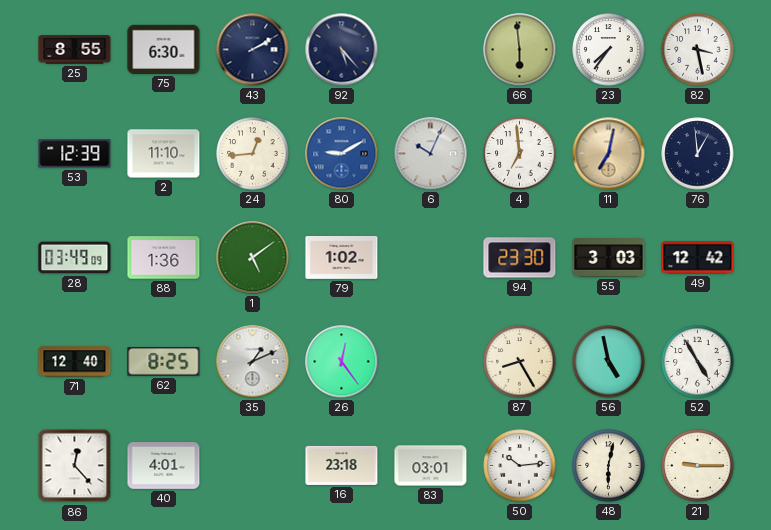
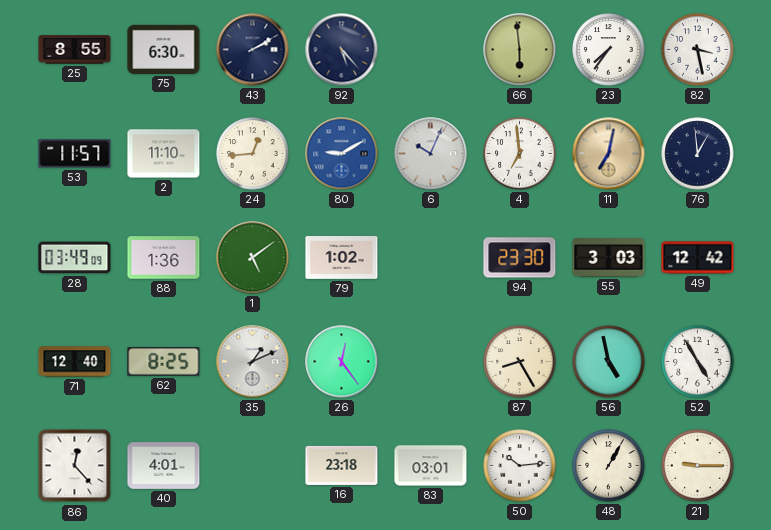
53: 12:39 -> 11:57 (75, 154)
48: 6:02 -> 1:05 (609, 466)
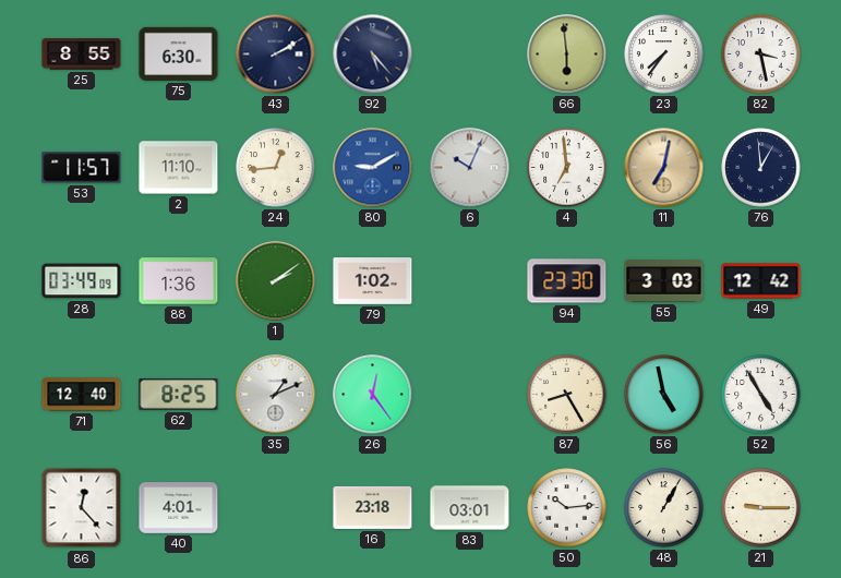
1: 5:09 -> 2:09 (276, 281)
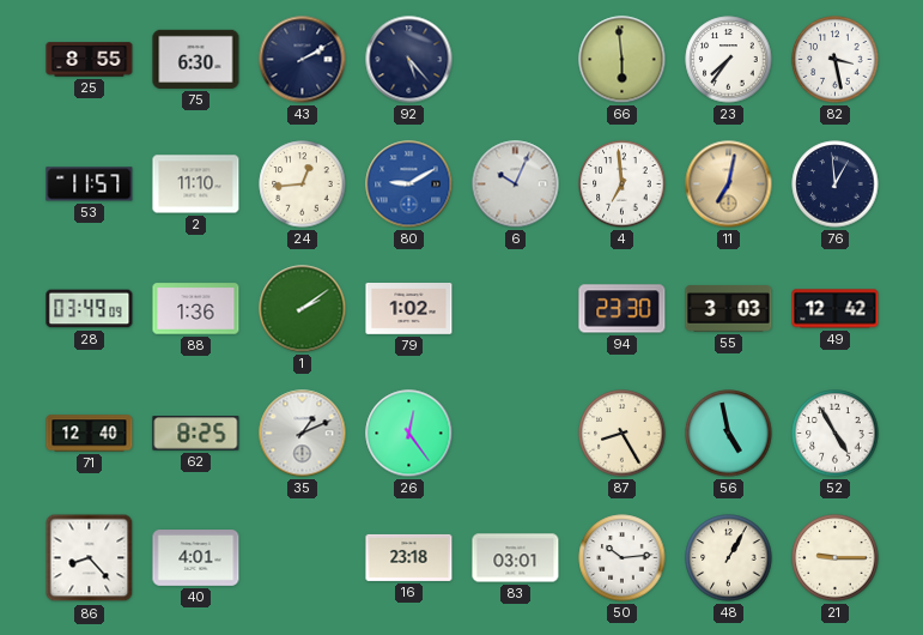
86: 12:23 -> 8:23 (90, 558)
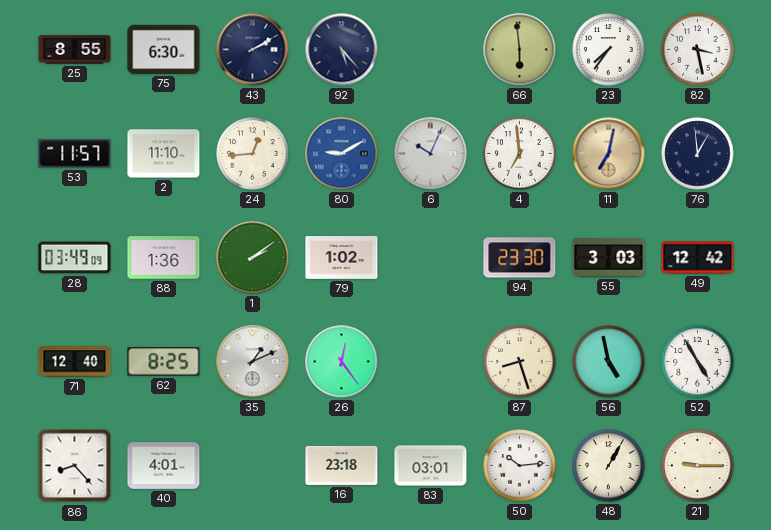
87: 8:25 -> 8:27 (520, 362)
